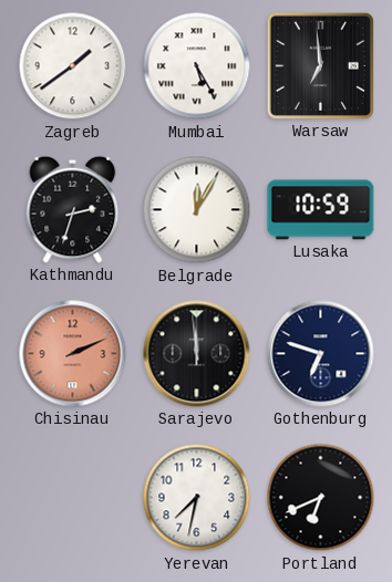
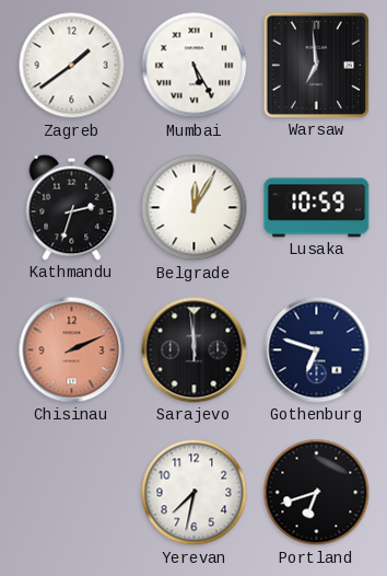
Portland: 6:41 -> 6:42 (317, 493)
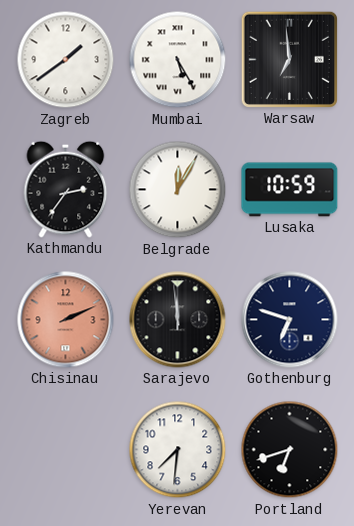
Kathmandu: 2:33 -> 2:36 (66, 189)
Yerevan: 7:32 -> 7:31 (178, 450)
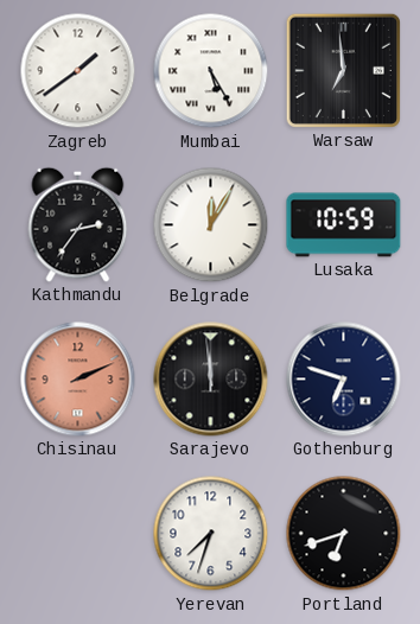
Yerevan: 7:31 -> 7:33 (211, 534)
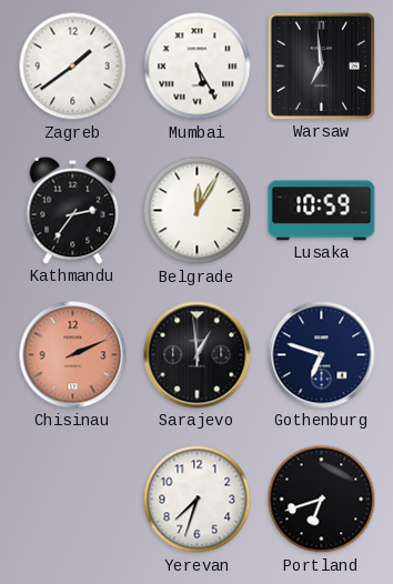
Sarajevo: 11:59 -> 12:59 (198, 355)
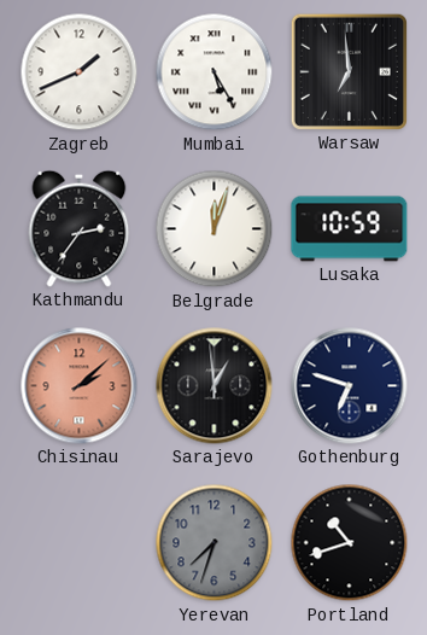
Zagreb: 1:39 -> 1:41 (80, 72)
Belgrade: 12:05 -> 12:03 (215, 229)
Chisinau: 2:11 -> 2:08 (80, 386)
Yerevan dial: white -> grey (215, 543)
Portland: 6:42 -> 10:42 (350, 543)
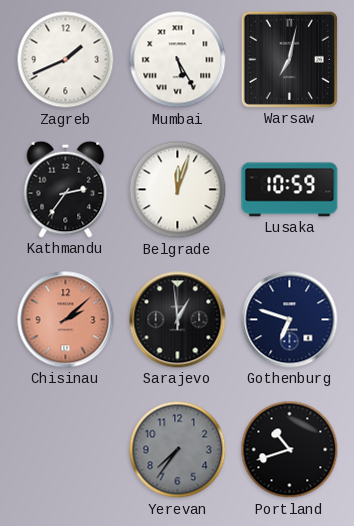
Warsaw: 6:59 -> 7:02 (289, 59)
Yerevan: 7:33 -> 7:36 (178, 450)
